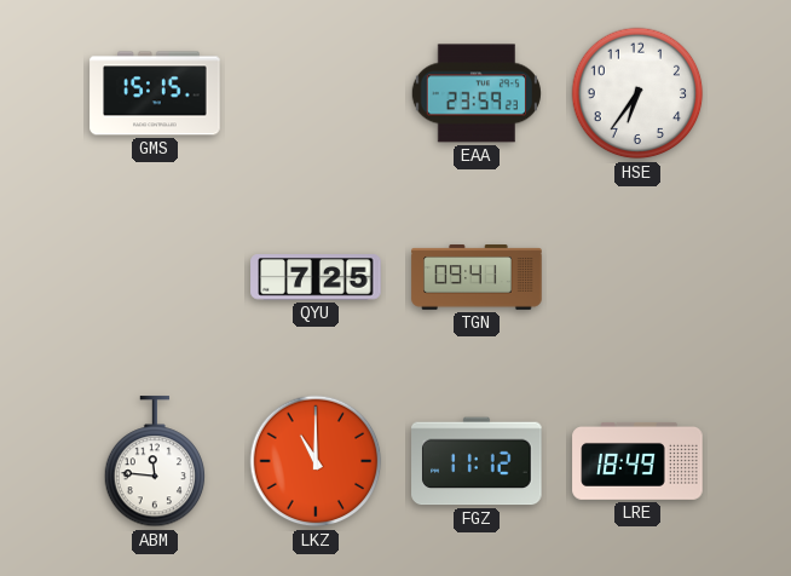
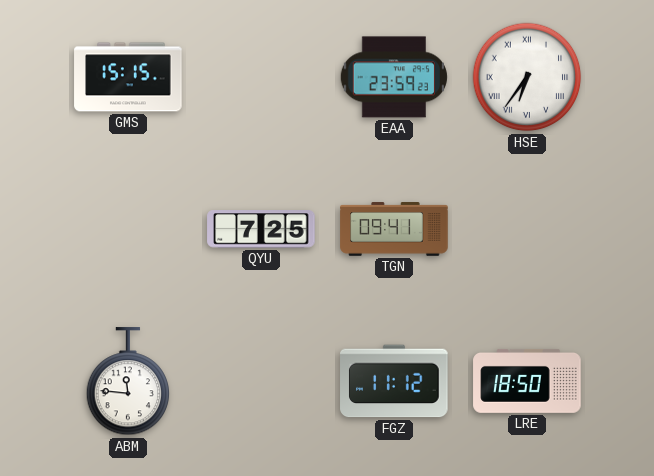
HSE numerals: Arabic -> Roman (527, 77)
LKZ: 11:00 -> none (316, 461)
LRE: 18:49 -> 18:50 (527, 381)
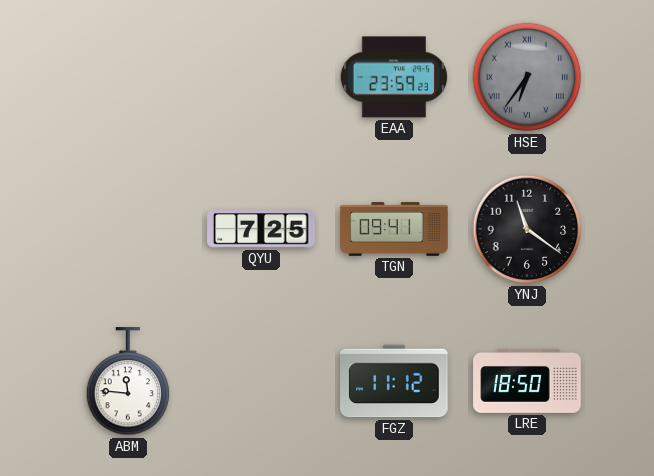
GMS: 15:15 -> none (128, 77)
HSE dial: white -> grey (527, 77)
YNJ: none -> 11:21 (527, 229)
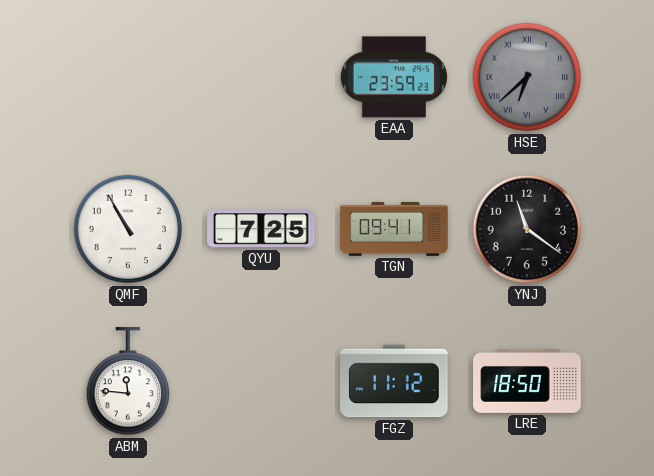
HSE: 6:36 -> 6:38 (527, 77)
QMF: none -> 10:55 (128, 229)
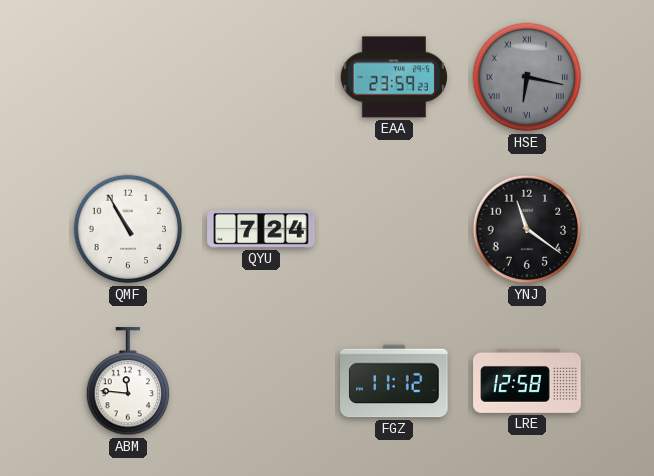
HSE: 6:38 -> 6:17 (527, 77)
QYU: 7:25 -> 7:24 (261, 229)
TGN: 09:41 -> none (394, 229)
LRE: 18:50 -> 12:58 (527, 381)
